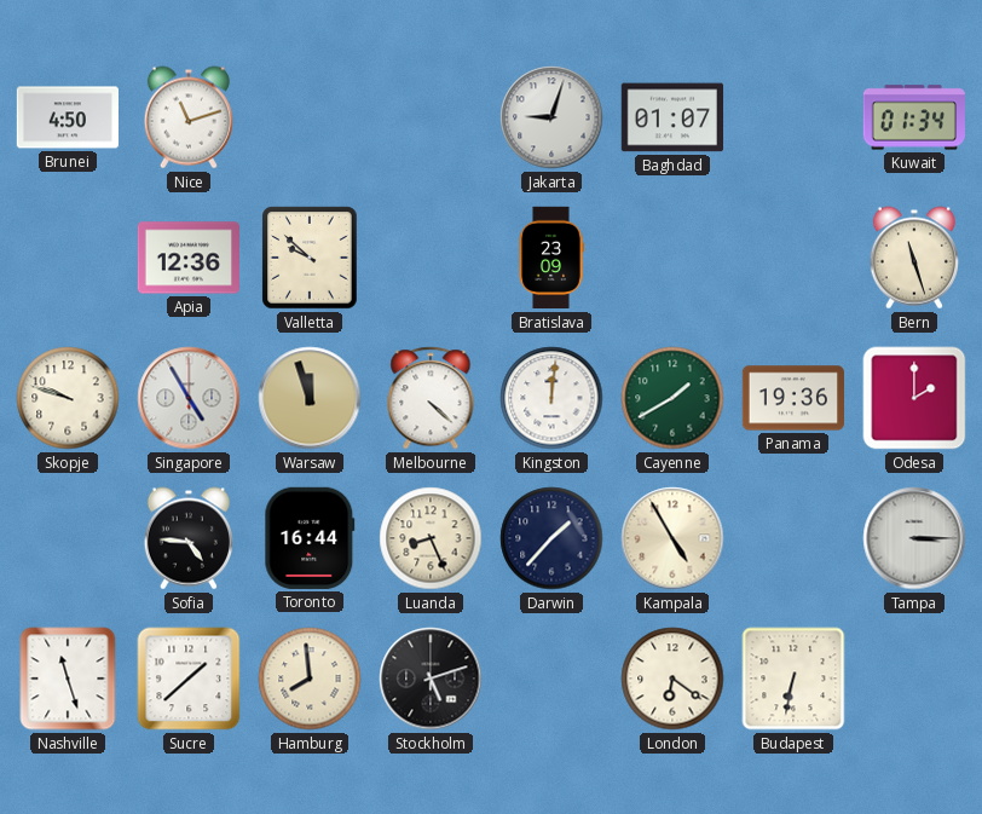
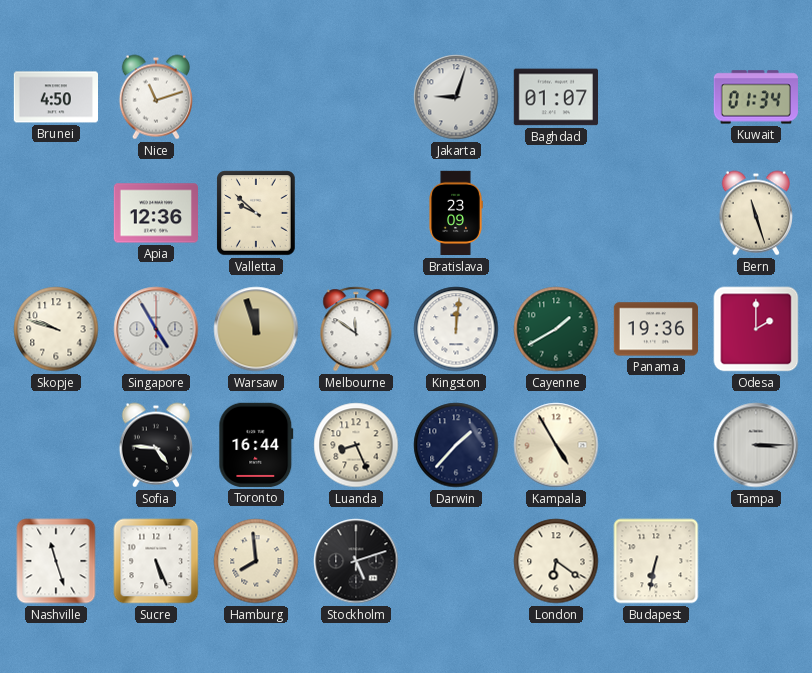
Melbourne: 4:22 -> 11:51 (356, 329)
Sucre: 1:38 -> 5:26 (156, 561)
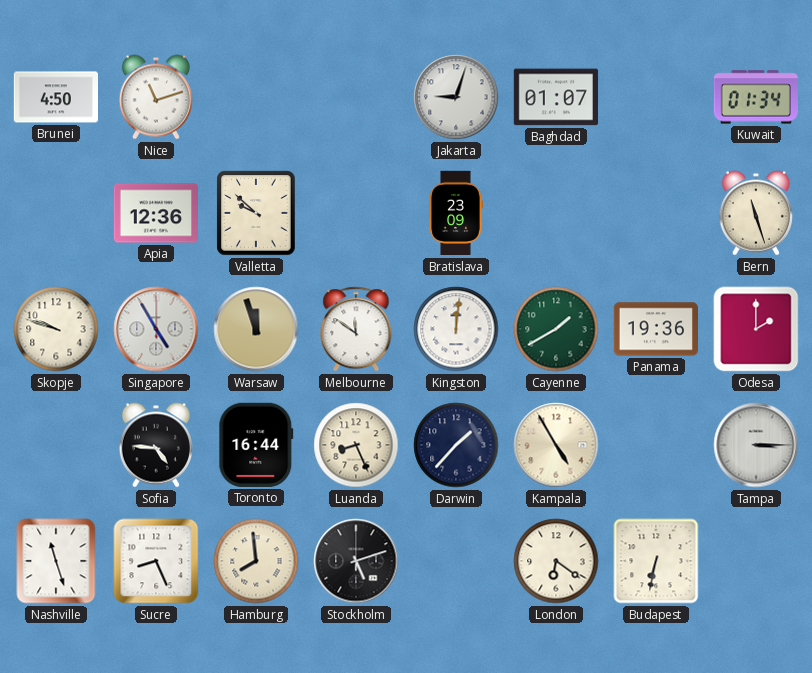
Sucre: 5:26 -> 8:26 (156, 561)
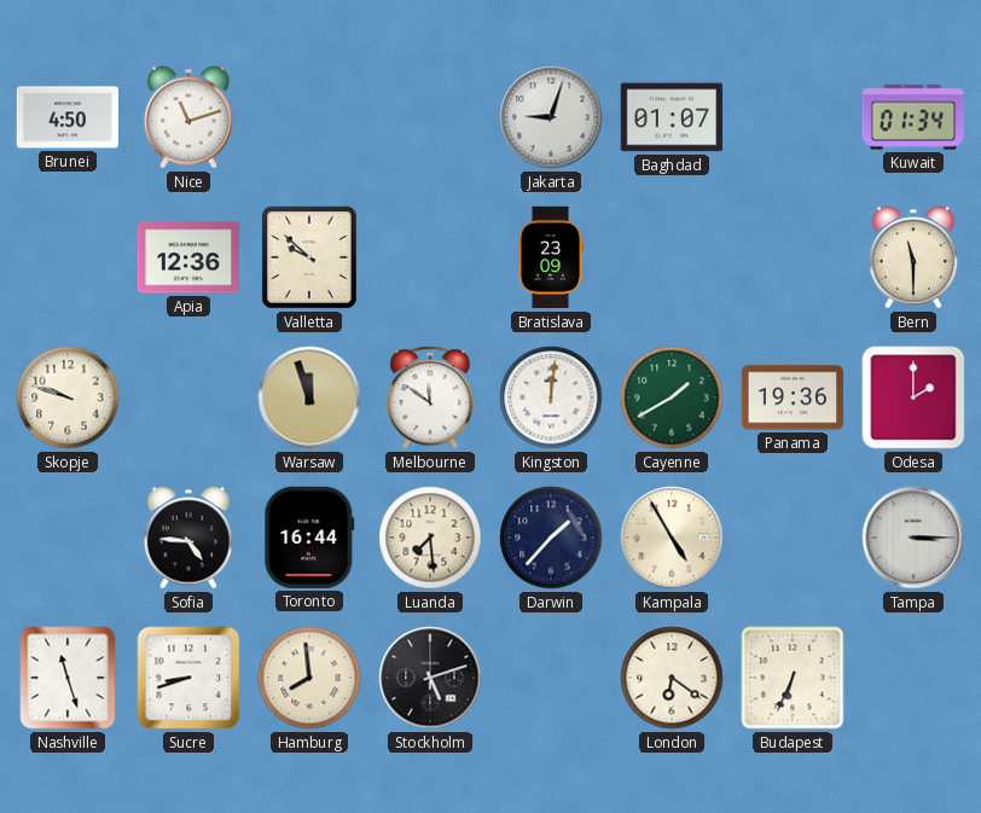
Bern: 11:27 -> 11:30 (913, 257)
Singapore: 4:55 -> none (156, 329)
Luanda: 8:26 -> 7:29 (430, 538)
Sucre: 8:26 -> 8:42 (188, 678)
Budapest: 6:32 -> 6:34 (793, 678)
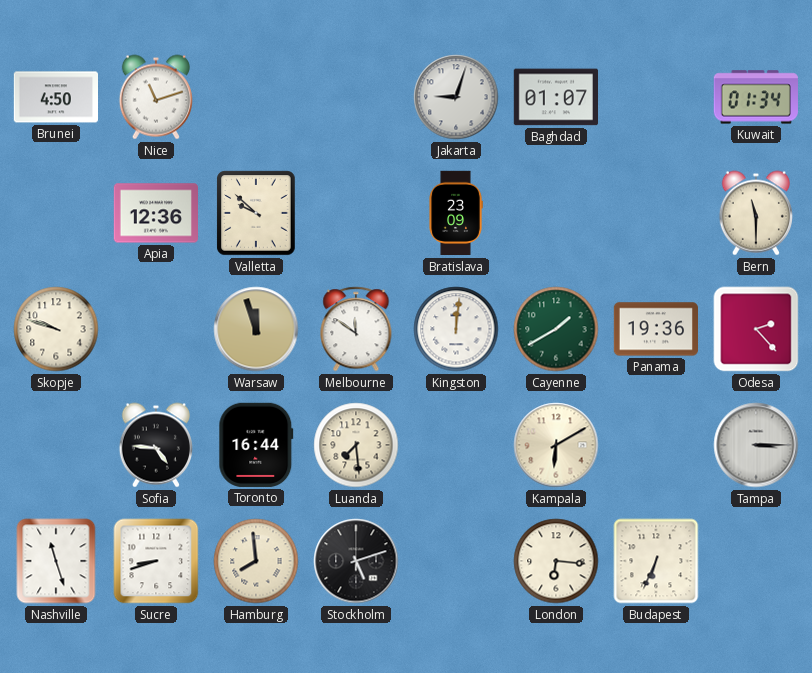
Odesa: 2:00 -> 2:23 (756, 329)
Darwin: 1:37 -> none (551, 538)
Kampala: 4:55 -> 6:10 (556, 445)
London: 6:21 -> 6:16 (556, 561)
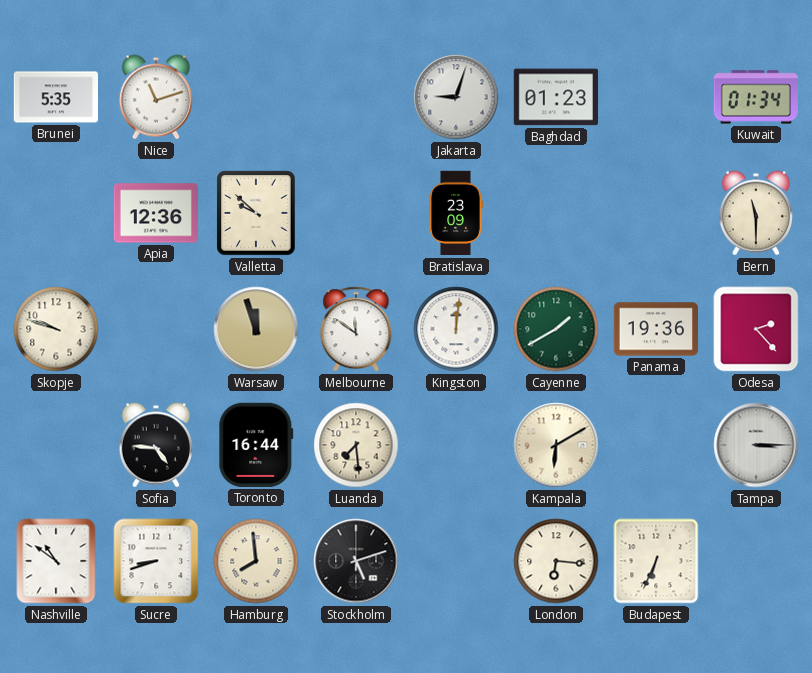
Brunei: 4:50 -> 5:35 (55, 97)
Baghdad: 01:07 -> 01:23 (555, 97)
Nashville: 11:27 -> 10:51 (56, 561)
